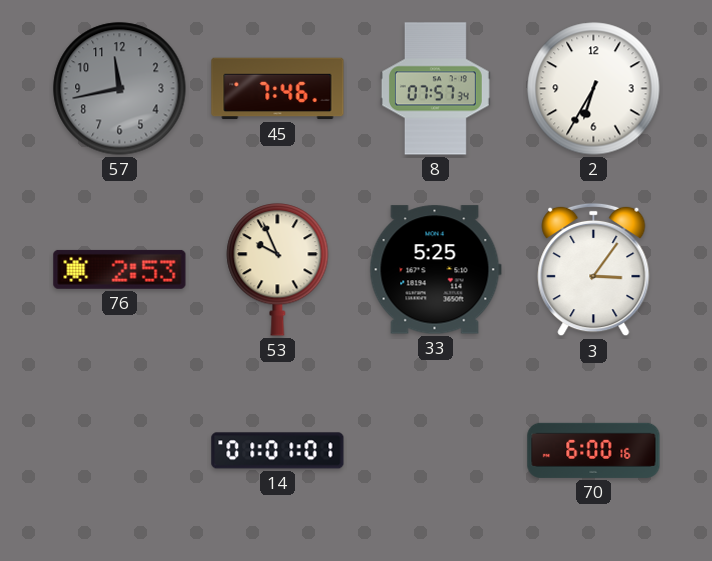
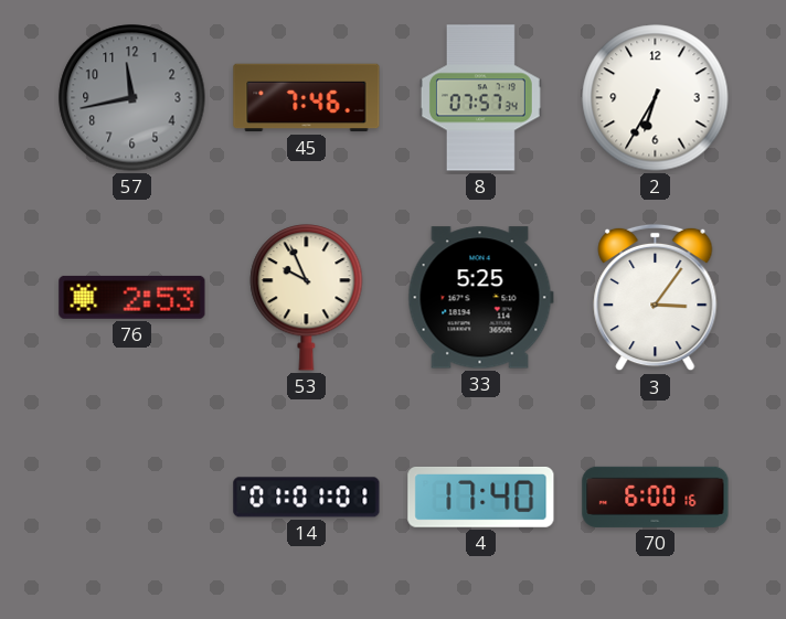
4: none -> 17:40 (481, 497)
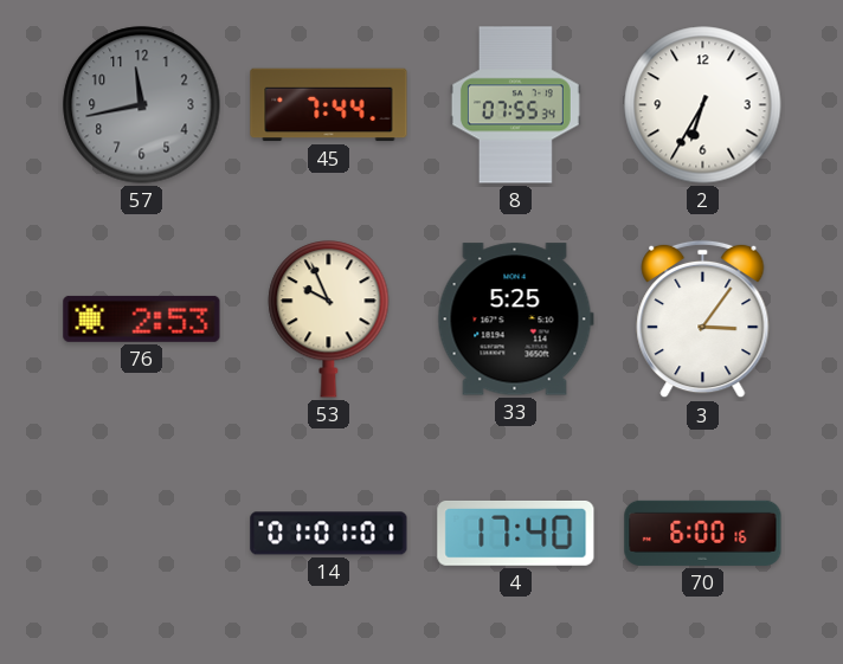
45: 7:46 -> 7:44 (329, 105)
8: 07:57 -> 07:55 (515, 105)
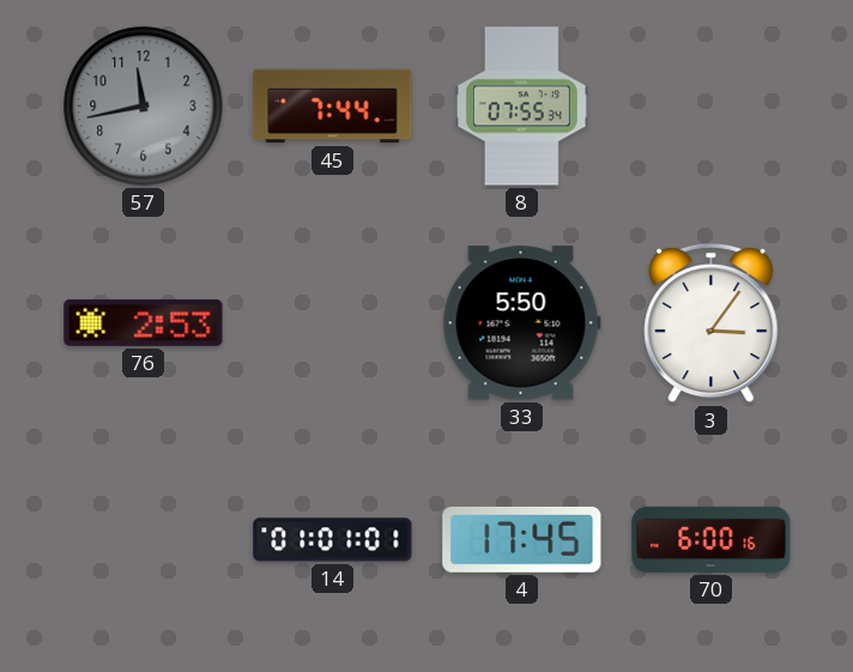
2: 6:35 -> none (703, 105)
53: 9:56 -> none (329, 320)
33: 5:25 -> 5:50 (521, 323)
4: 17:40 -> 17:45 (522, 539)
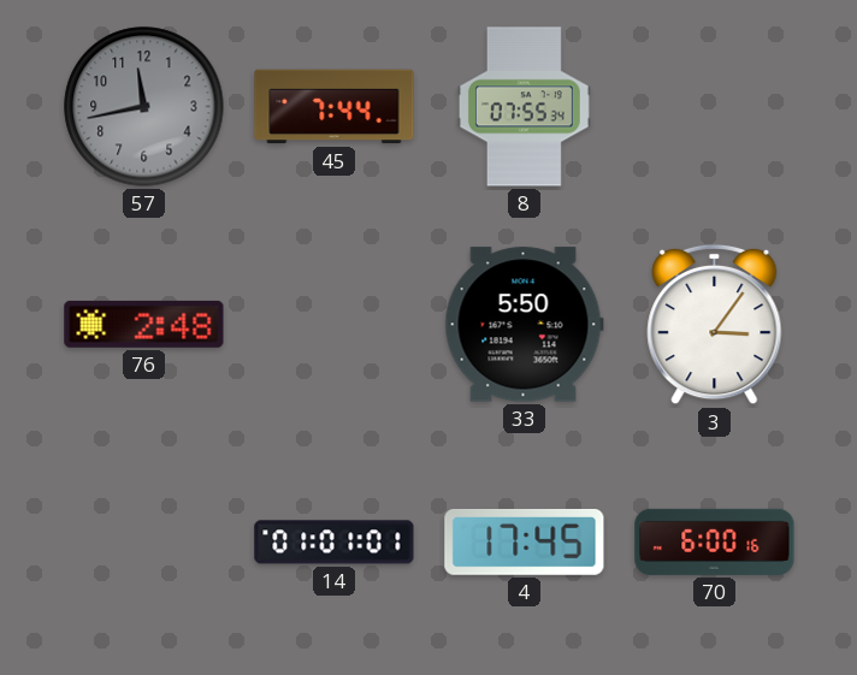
76: 2:53 -> 2:48 (144, 324)
